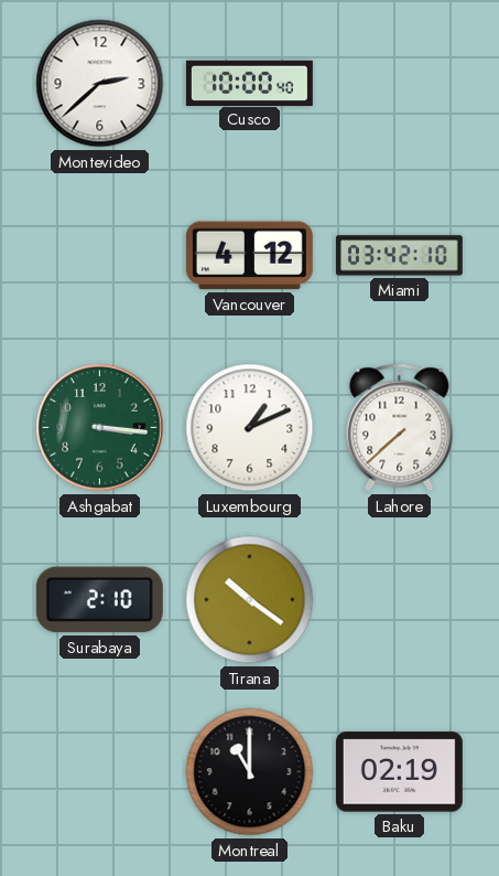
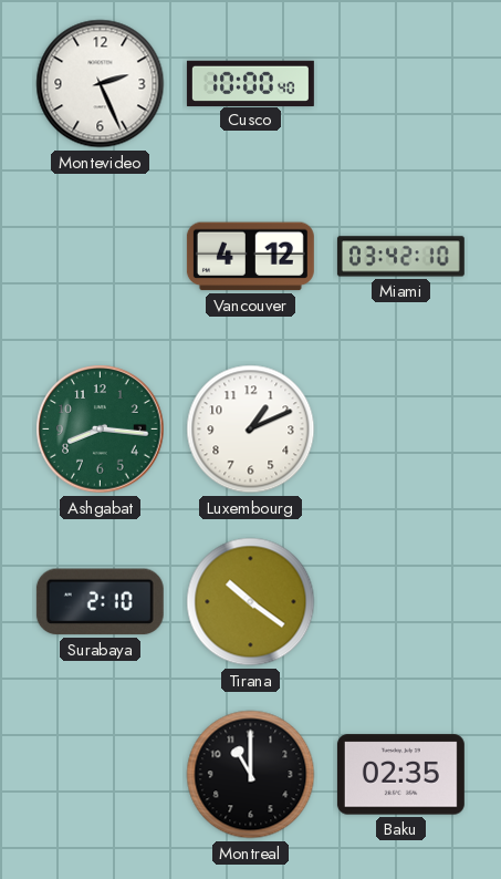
Montevideo: 2:38 -> 2:26 (101, 84)
Ashgabat: 3:16 -> 8:16 (101, 430)
Lahore: 7:38 -> none (400, 428)
Baku: 02:19 -> 02:35 (400, 775)
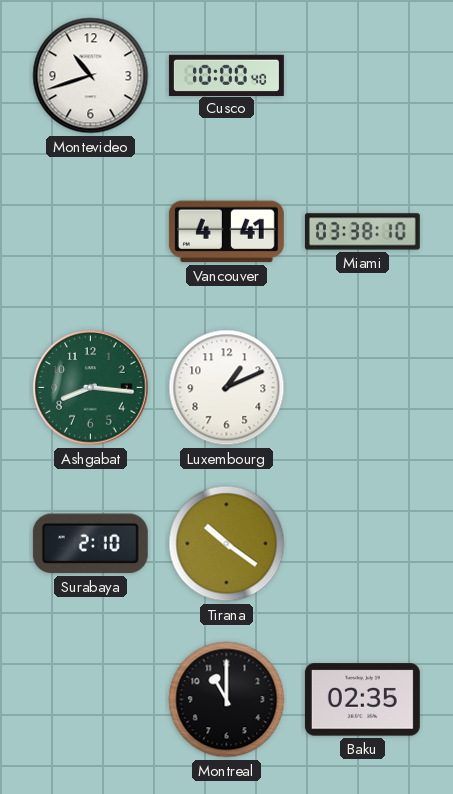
Montevideo: 2:26 -> 10:42 (91, 76)
Vancouver: 4:12 -> 4:41 (226, 232)
Miami: 03:42 -> 03:38 (362, 232)
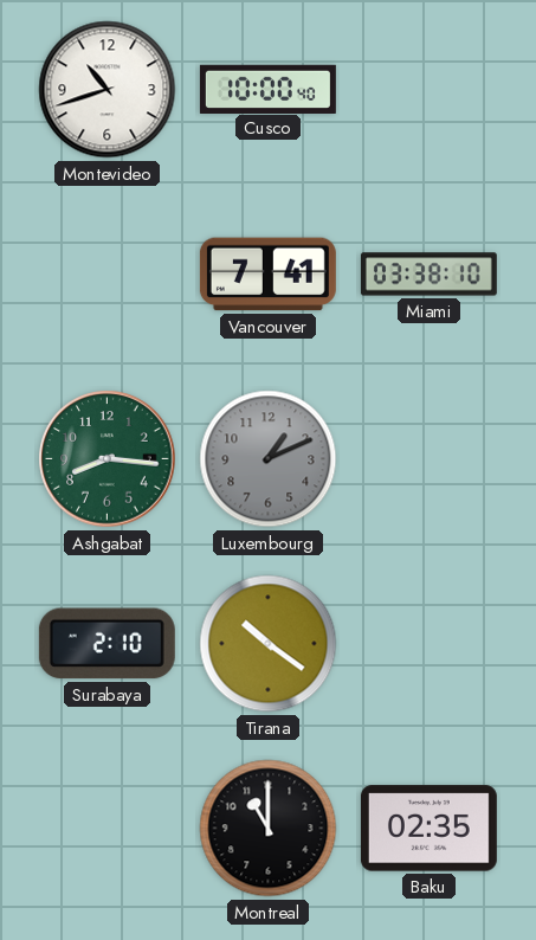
Vancouver: 4:41 -> 7:41 (267, 275)
Luxembourg dial: white -> grey (269, 459)
